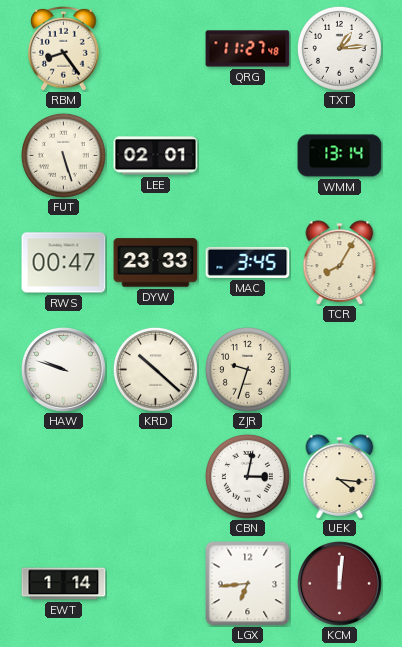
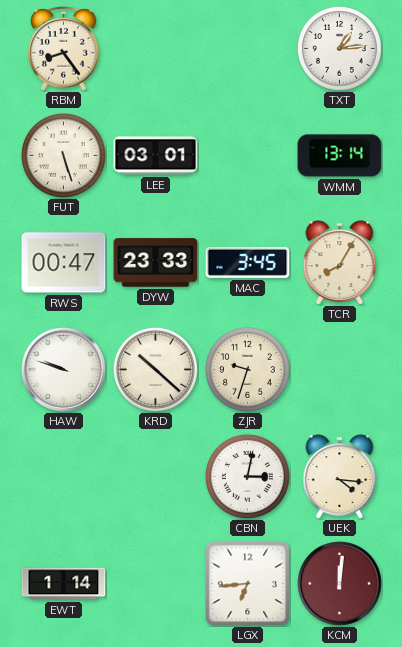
QRG: 11:27 -> none (248, 49)
LEE: 02:01 -> 03:01 (156, 156)
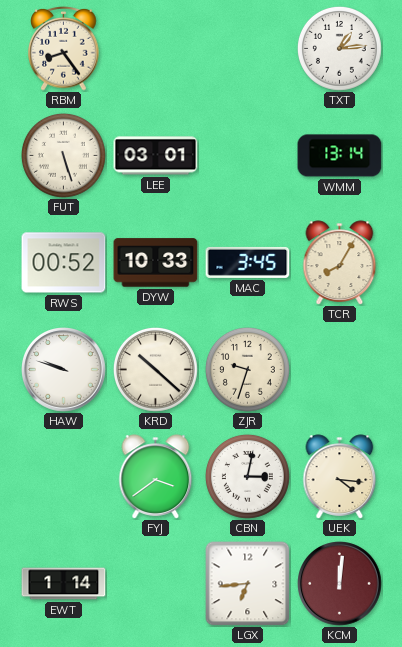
RWS: 00:47 -> 00:52 (64, 263)
DYW: 23:33 -> 10:33 (156, 263)
FYJ: none -> 3:39 (156, 477)
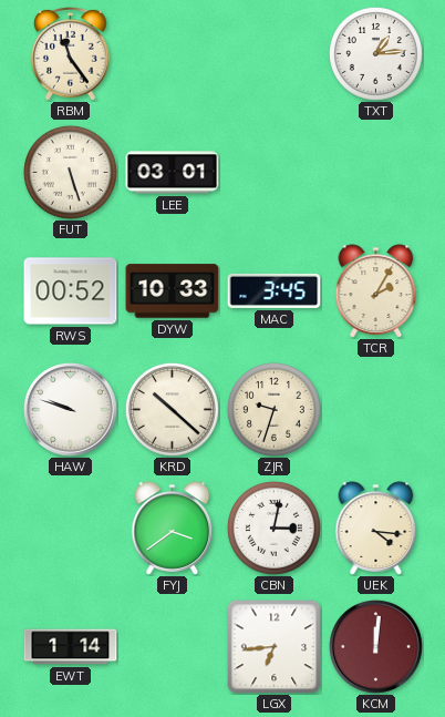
RBM: 8:24 -> 11:24 (71, 54)
WMM: 13:14 -> none (340, 156)
TCR: 8:05 -> 2:05 (376, 291)
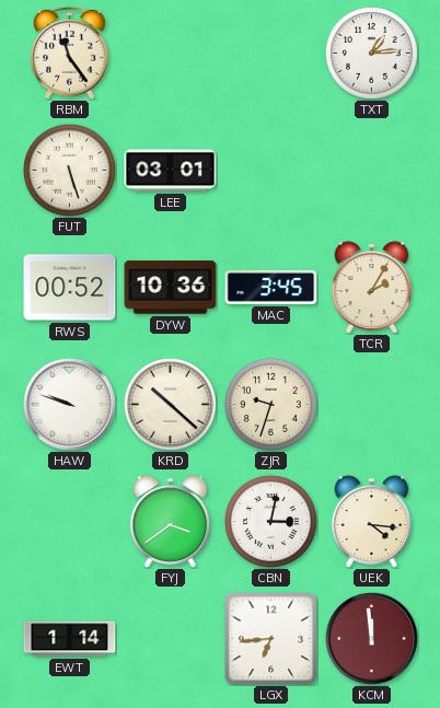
DYW: 10:33 -> 10:36 (171, 288)
KCM: 12:01 -> 11:59 (372, 639)
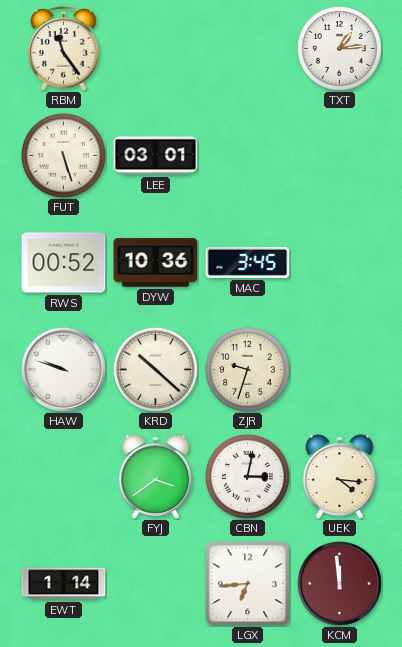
TCR: 2:05 -> none (372, 288)
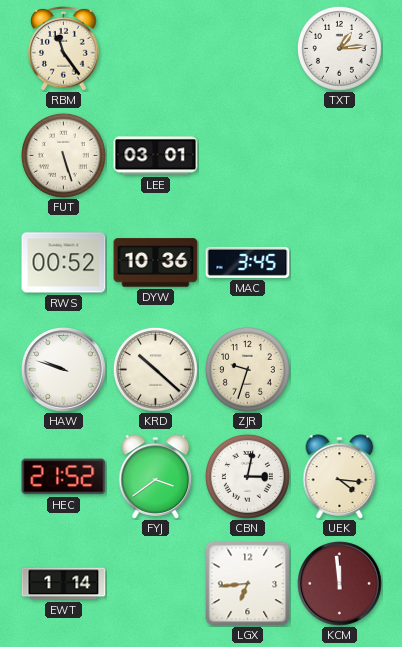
HEC: none -> 21:52 (64, 477)
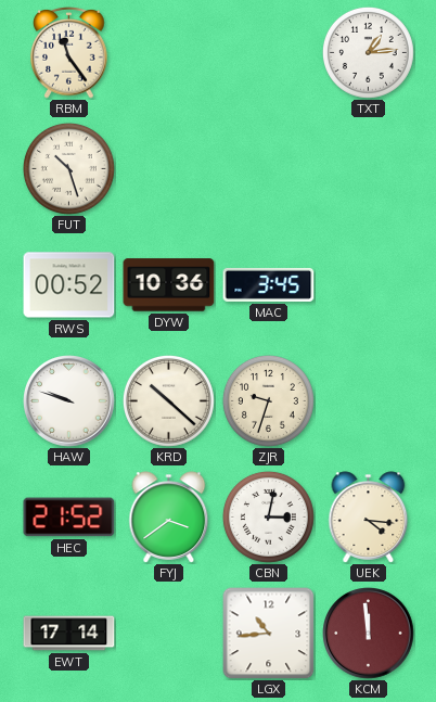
FUT: 5:27 -> 10:27 (68, 168)
LEE: 03:01 -> none (156, 156)
EWT: 1:14 -> 17:14 (69, 634)
LGX: 6:44 -> 10:44 (269, 634)
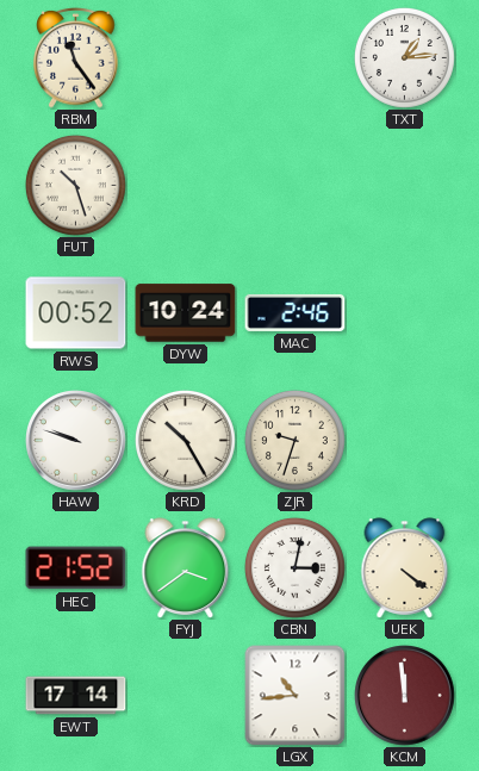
DYW: 10:36 -> 10:24 (186, 313)
MAC: 3:45 -> 2:46 (296, 312)
KRD: 10:22 -> 10:25 (185, 440)
UEK: 4:16 -> 4:21 (405, 568)
